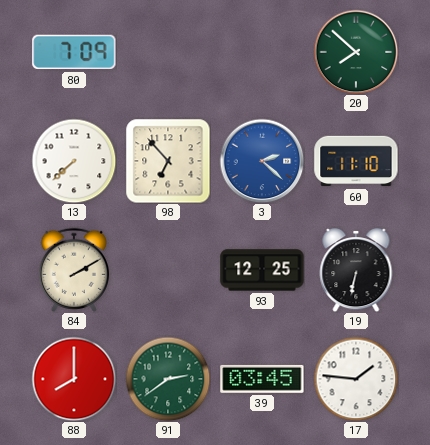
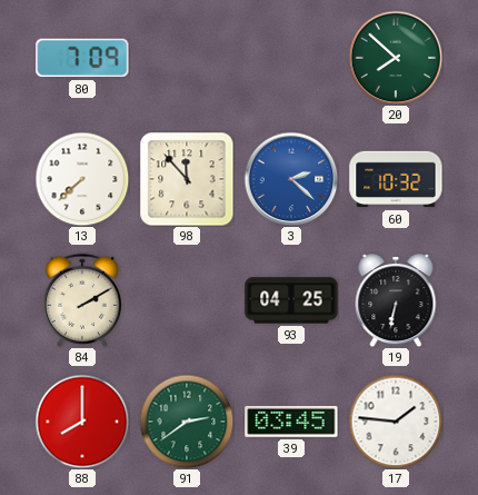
98: 6:53 -> 11:53 (187, 179)
60: 11:10 -> 10:32 (396, 179)
93: 12:25 -> 04:25 (291, 300)
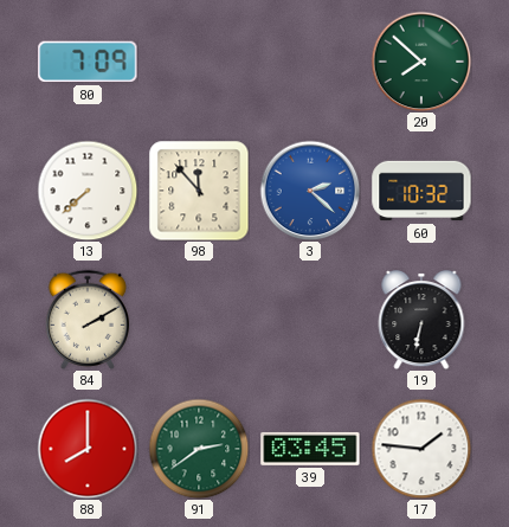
93: 04:25 -> none (291, 300)
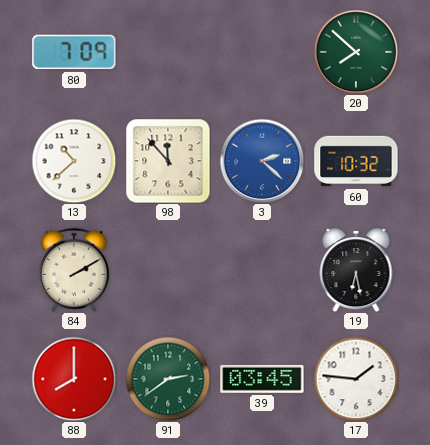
13: 7:38 -> 10:38 (74, 161)
19: 6:32 -> 6:28 (356, 271)
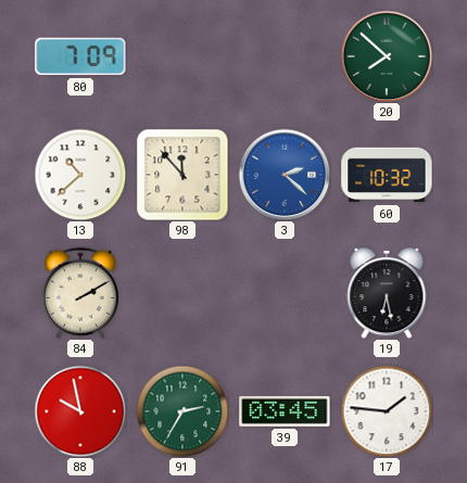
88: 8:00 -> 9:58 (80, 411)
91: 2:39 -> 2:35 (182, 411)
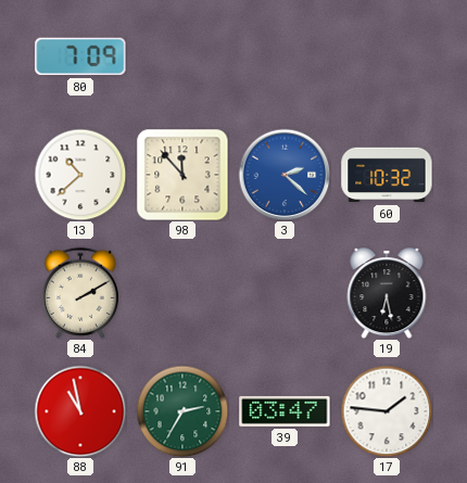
20: 7:52 -> none (387, 56)
88: 9:58 -> 10:58 (80, 411)
39: 03:45 -> 03:47 (285, 411)
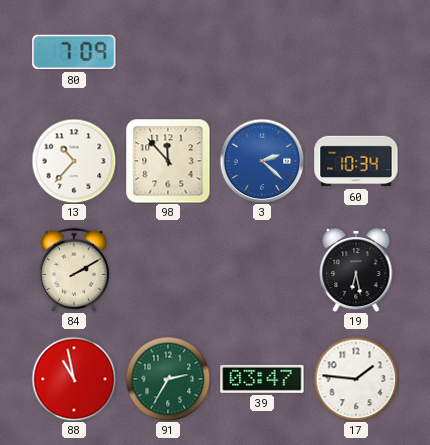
13: 10:38 -> 10:37 (74, 161)
60: 10:32 -> 10:34 (356, 161)
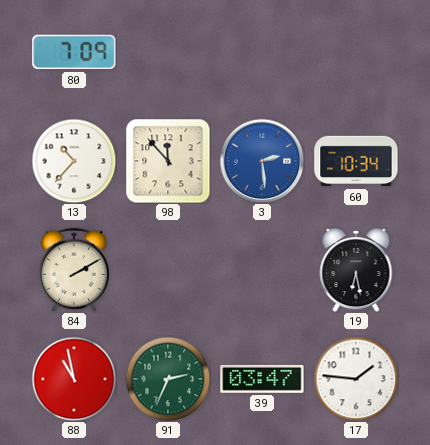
3: 2:22 -> 2:29 (262, 161)
91: 2:35 -> 2:34 (168, 379)
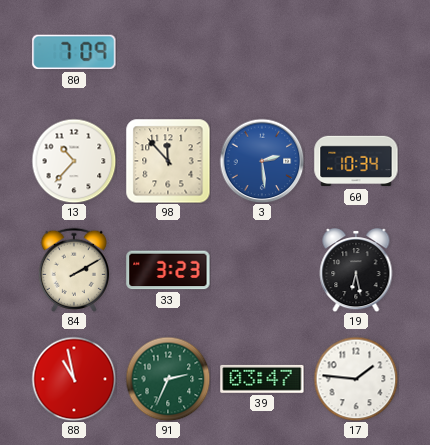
33: none -> 3:23 (168, 270)
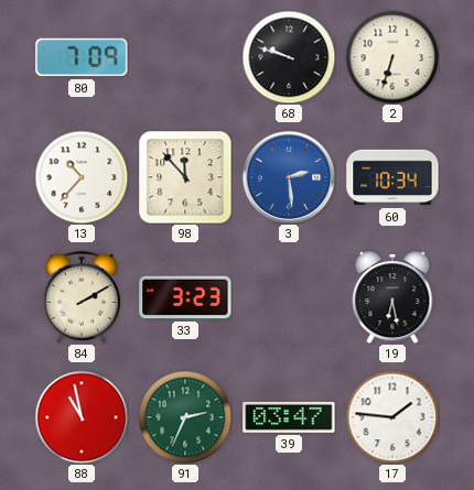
68: none -> 9:48 (289, 57)
2: none -> 6:33 (392, 57)
